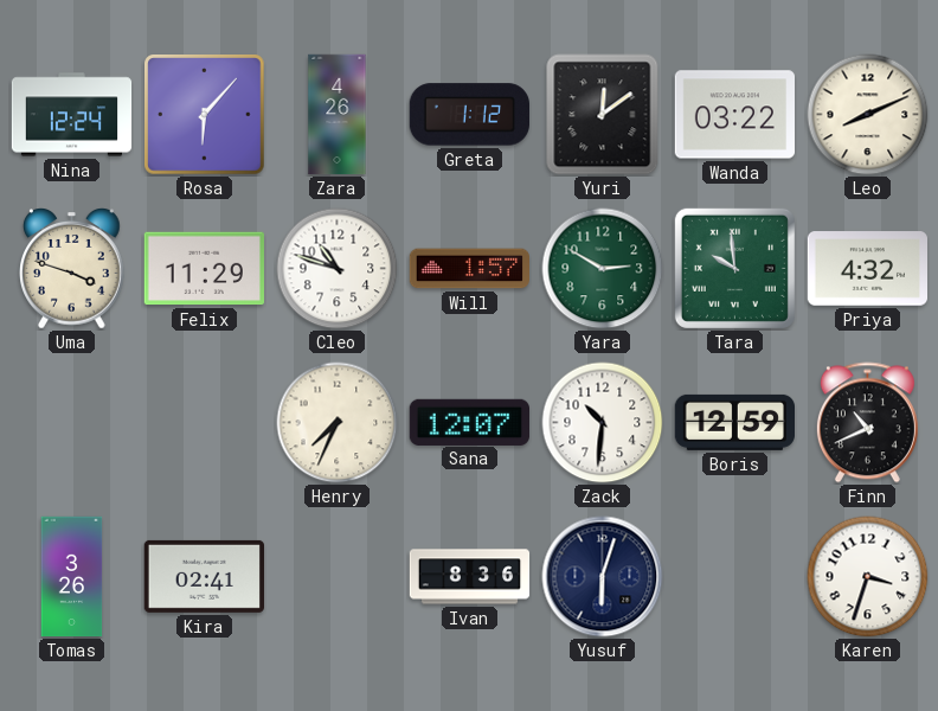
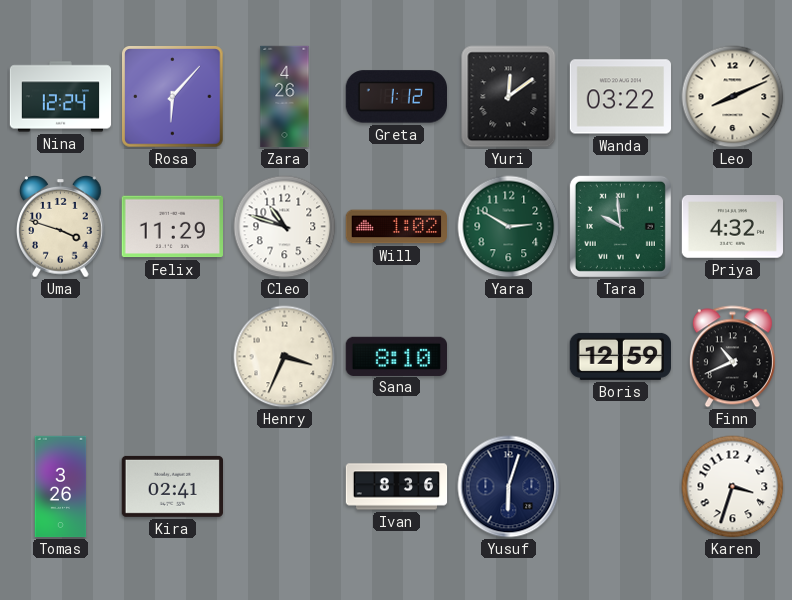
Will: 1:57 -> 1:02 (397, 227)
Henry: 7:34 -> 3:34 (285, 357)
Sana: 12:07 -> 8:10 (396, 356)
Zack: 10:31 -> none (603, 423)
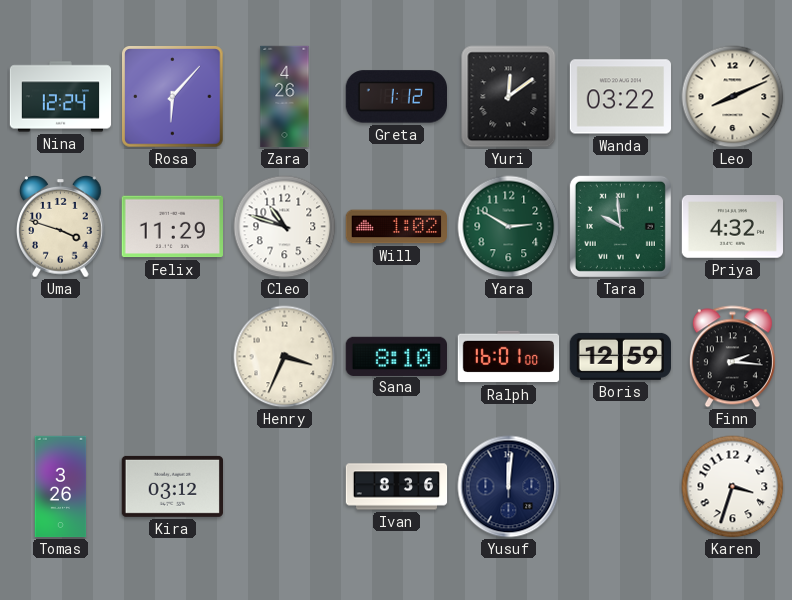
Ralph: none -> 16:01 (509, 357)
Finn: 10:41 -> 2:16 (732, 357)
Kira: 02:41 -> 03:12 (172, 486)
Yusuf: 6:03 -> 12:01 (509, 487)
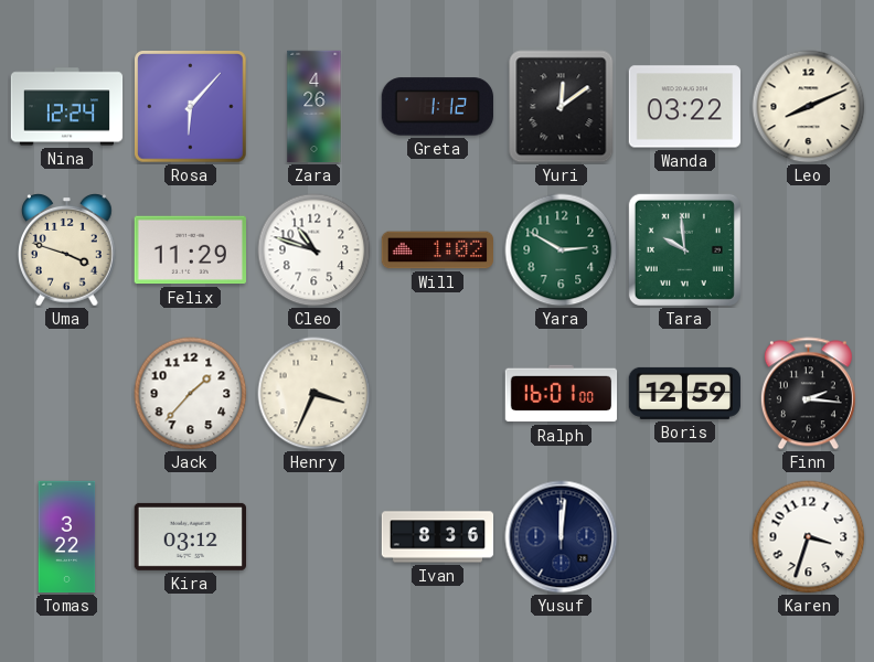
Priya: 4:32 -> none (732, 227)
Jack: none -> 1:37 (191, 394)
Sana: 8:10 -> none (396, 356)
Tomas: 3:26 -> 3:22 (67, 537)
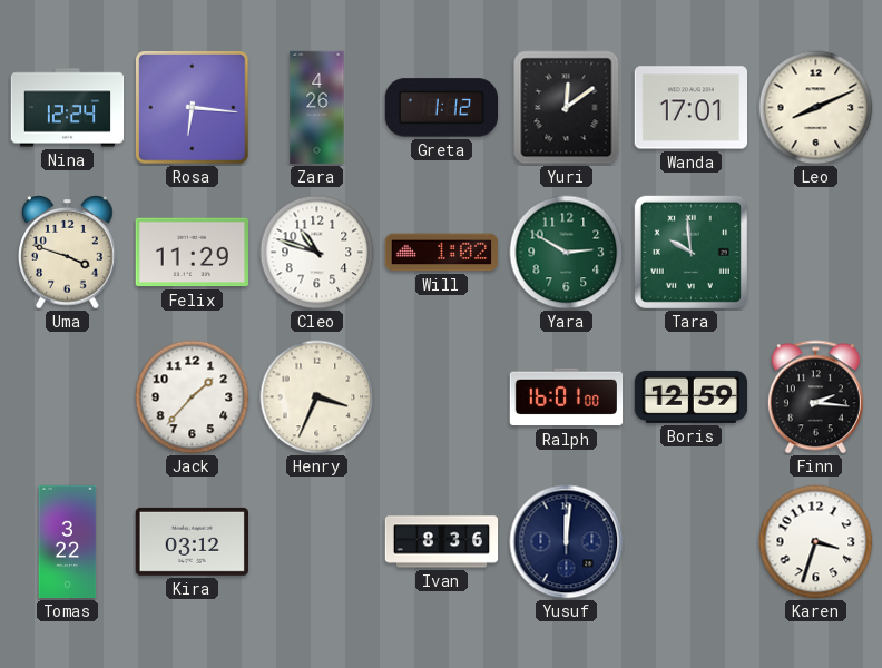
Rosa: 6:07 -> 6:16 (193, 108)
Wanda: 03:22 -> 17:01 (690, 108)
